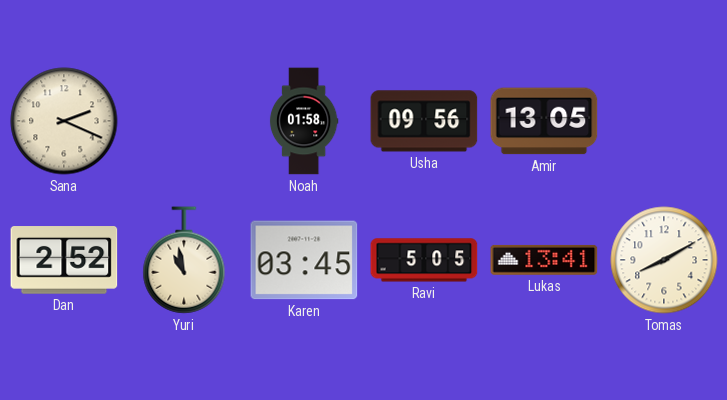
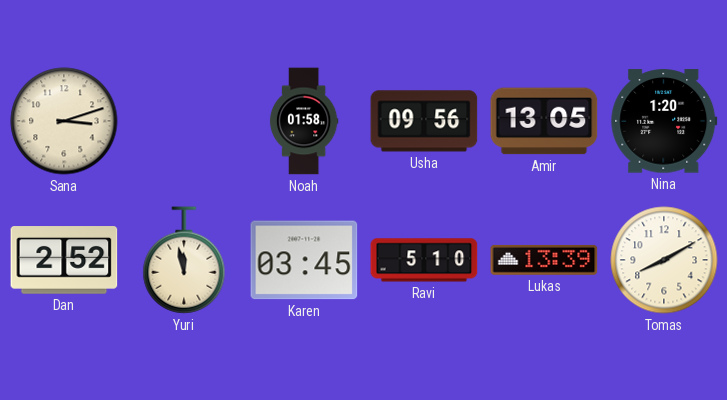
Sana: 2:19 -> 3:12 (64, 121)
Nina: none -> 1:20 (664, 121)
Yuri: 10:58 -> 11:58 (184, 260)
Ravi: 5:05 -> 5:10 (424, 260)
Lukas: 13:41 -> 13:39 (544, 260)
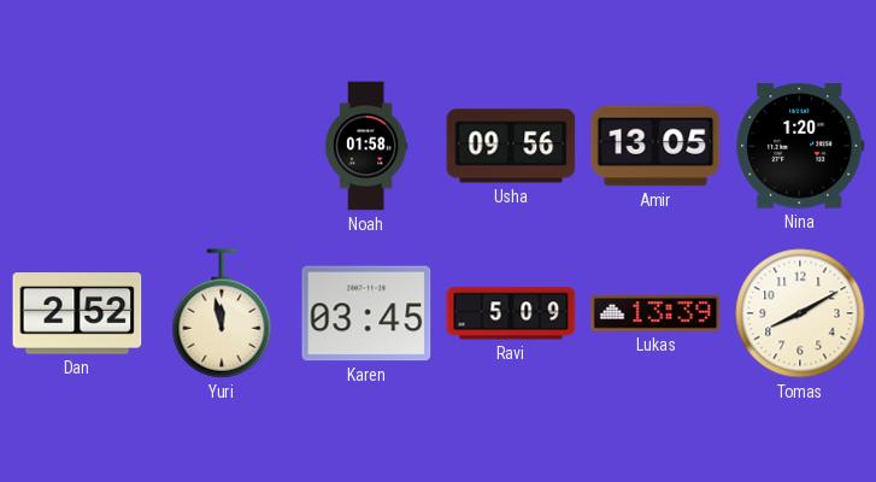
Sana: 3:12 -> none (64, 121)
Ravi: 5:10 -> 5:09 (511, 313)
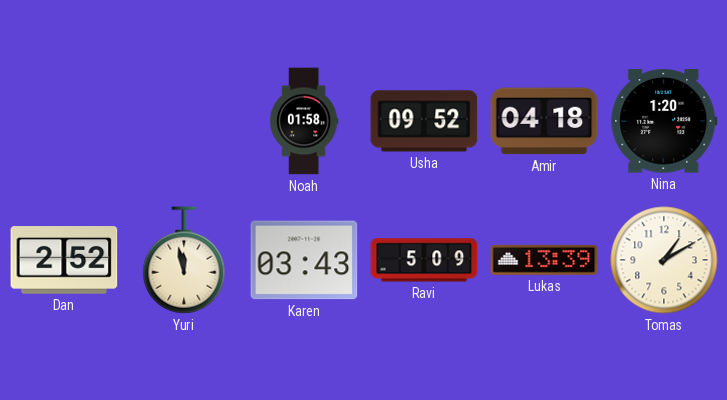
Usha: 09:56 -> 09:52 (424, 121)
Amir: 13:05 -> 04:18 (544, 121)
Karen: 03:45 -> 03:43 (304, 260)
Tomas: 8:10 -> 1:10 (664, 260)
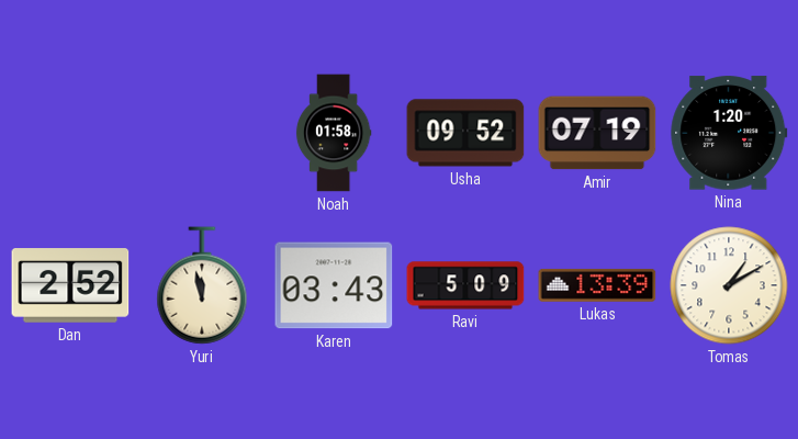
Amir: 04:18 -> 07:19 (597, 133)
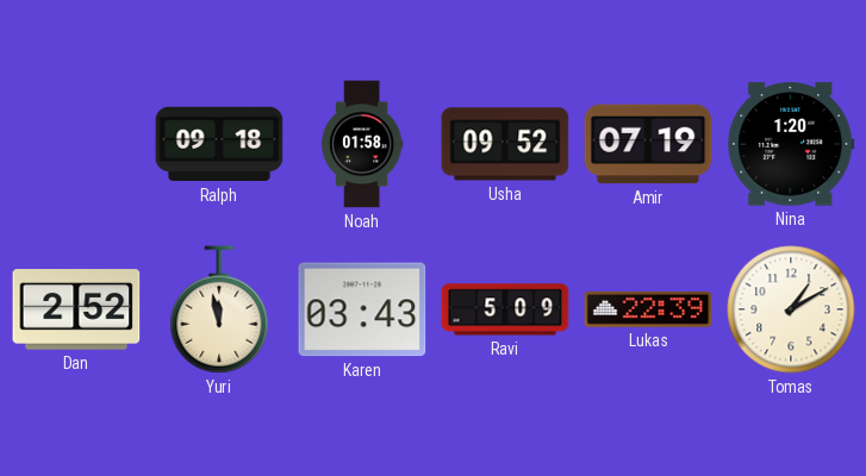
Ralph: none -> 09:18 (219, 144)
Lukas: 13:39 -> 22:39 (648, 309)
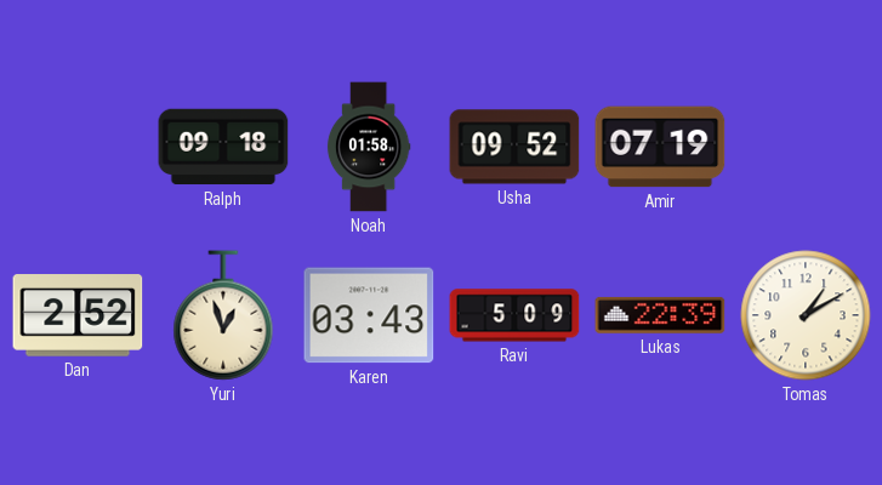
Nina: 1:20 -> none (791, 144)
Yuri: 11:58 -> 12:57 (223, 315)
